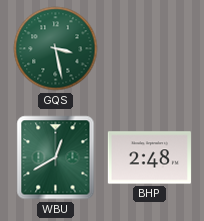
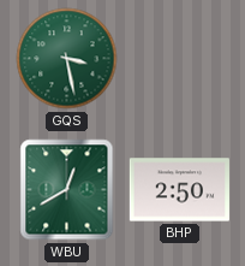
BHP: 2:48 -> 2:50 (179, 190)
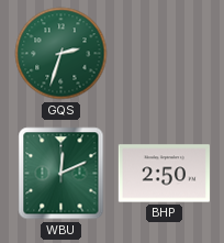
GQS: 3:28 -> 2:33 (61, 54)
WBU: 12:40 -> 12:11 (61, 174)
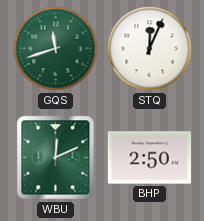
GQS: 2:33 -> 11:42 (56, 49)
STQ: none -> 12:04 (150, 49)
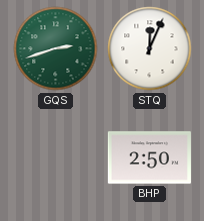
GQS: 11:42 -> 2:42 (56, 49)
WBU: 12:11 -> none (56, 158)
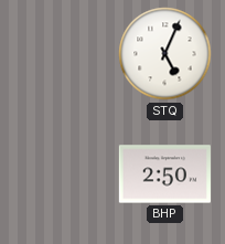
GQS: 2:42 -> none (56, 49)
STQ: 12:04 -> 5:04 (165, 54)
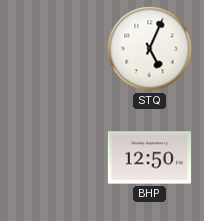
BHP: 2:50 -> 12:50 (149, 158)
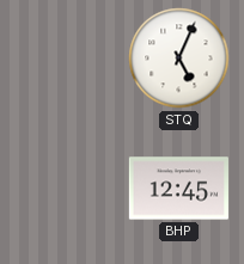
BHP: 12:50 -> 12:45 (178, 189)
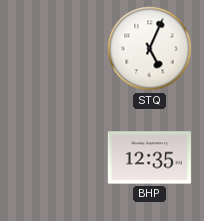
BHP: 12:45 -> 12:35 (149, 158)
